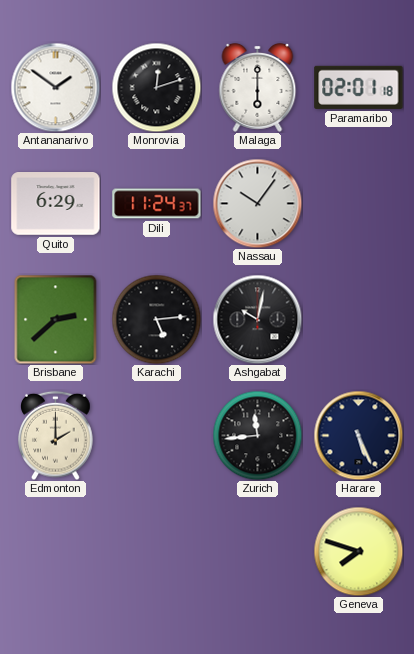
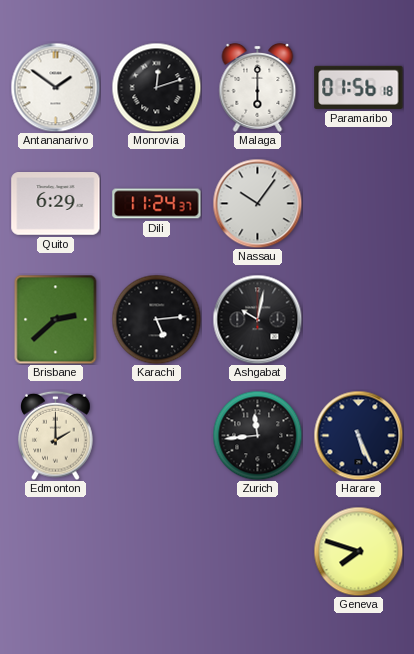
Paramaribo: 02:01 -> 01:56 (359, 87)
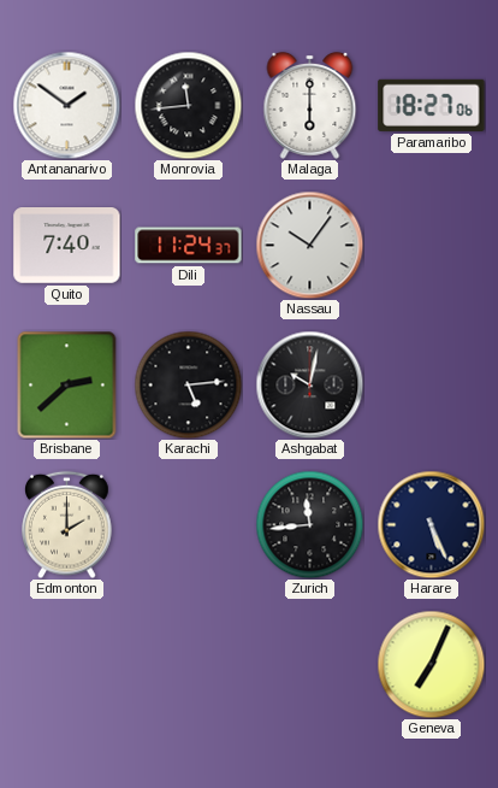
Monrovia: 12:12 -> 11:44 (188, 105)
Paramaribo: 01:56 -> 18:27 (432, 105)
Quito: 6:29 -> 7:40 (67, 246)
Geneva: 7:48 -> 7:04 (431, 664)
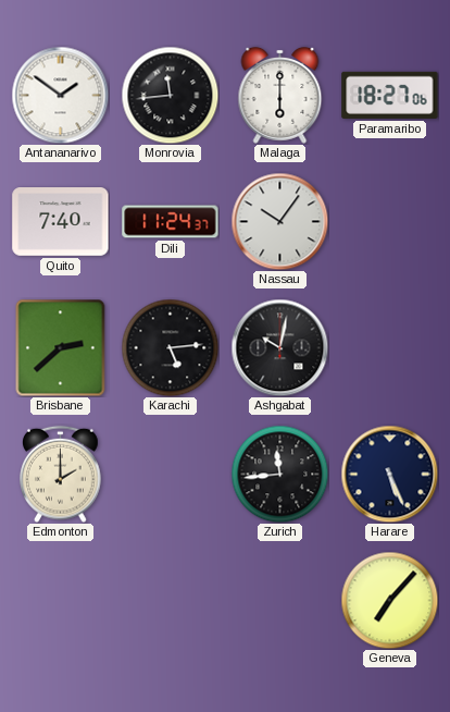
Geneva: 7:04 -> 7:07 (389, 600)
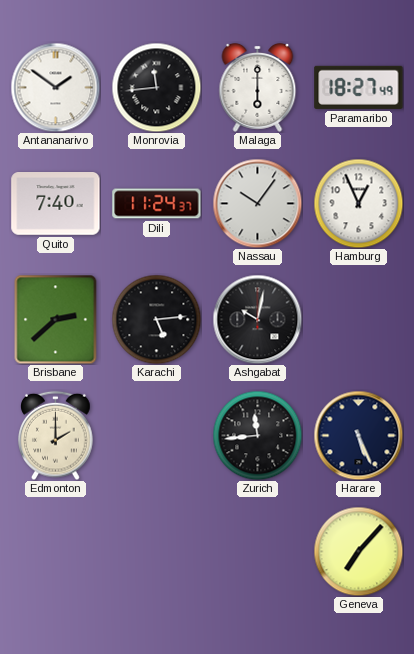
Paramaribo: 18:27:06 -> 18:27:49 (359, 87)
Hamburg: none -> 12:56 (358, 203)
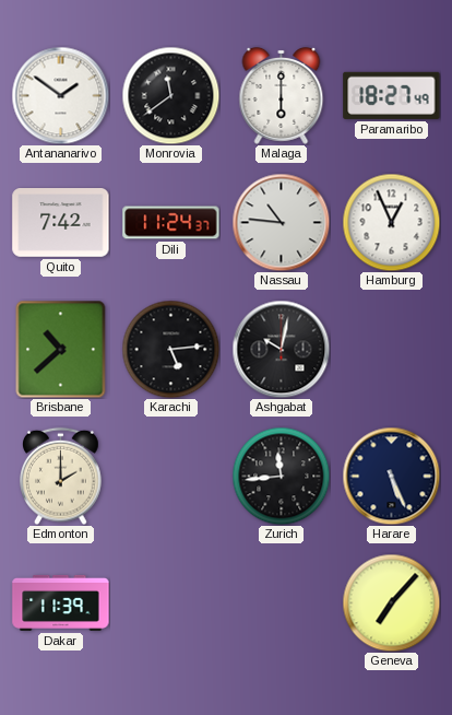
Monrovia: 11:44 -> 11:39 (170, 95)
Quito: 7:40 -> 7:42 (61, 223)
Nassau: 10:06 -> 10:46 (281, 222)
Brisbane: 2:38 -> 10:38 (61, 349)
Dakar: none -> 11:39 (61, 602)
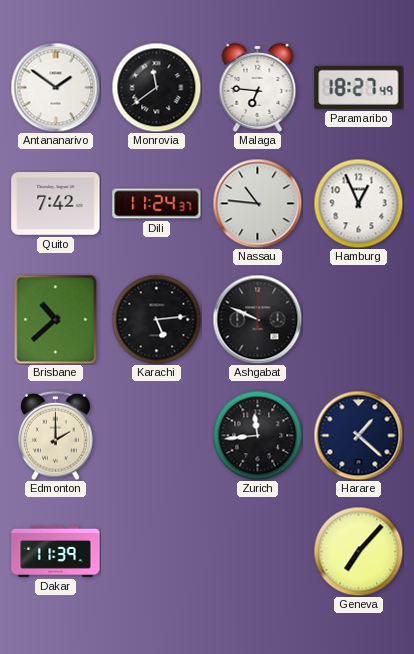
Malaga: 6:00 -> 6:46 (258, 87)
Ashgabat: 10:02 -> 9:49 (257, 319)
Harare: 5:26 -> 1:22 (358, 435)
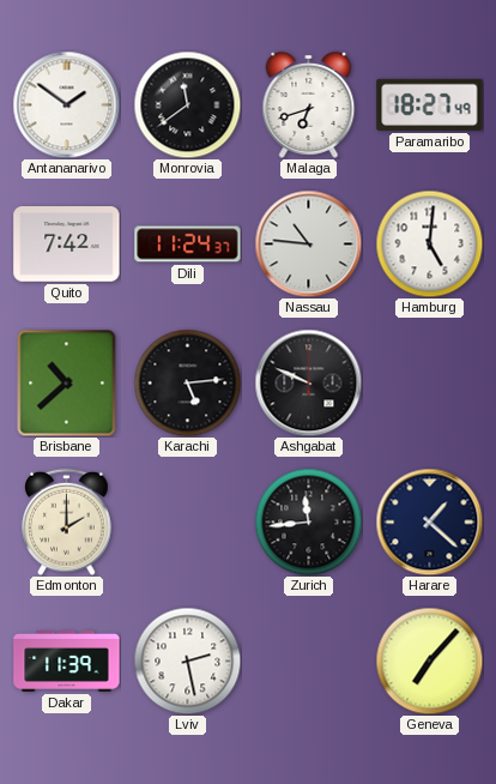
Malaga: 6:46 -> 6:42 (309, 104)
Hamburg: 12:56 -> 5:01 (429, 243)
Lviv: none -> 2:28 (187, 661)
